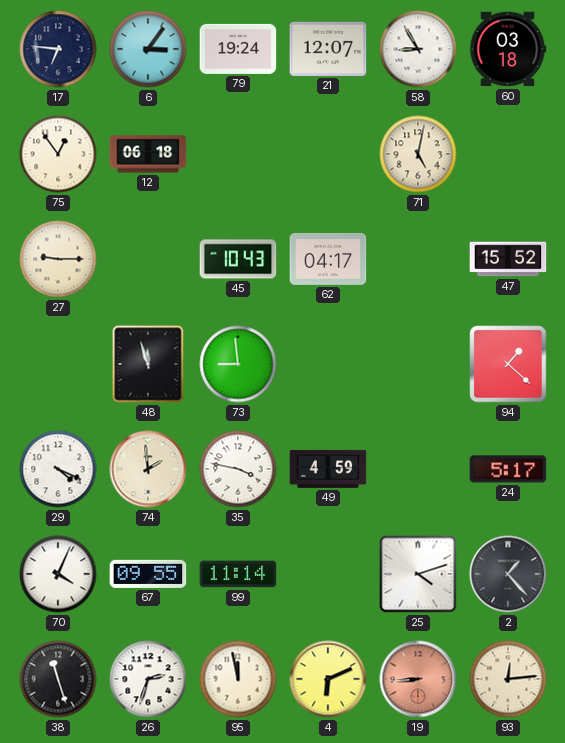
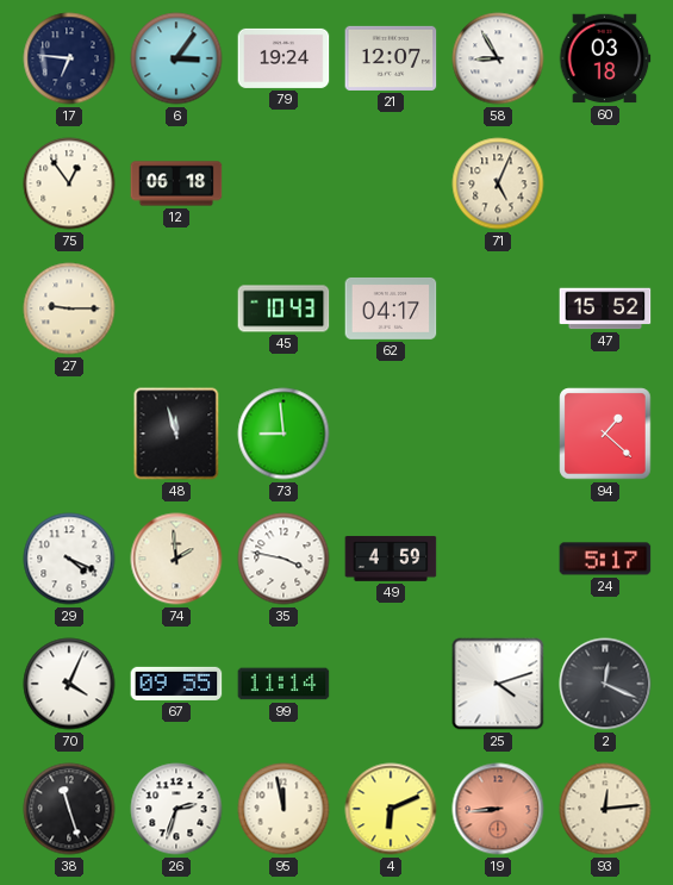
71: 5:02 -> 5:04 (498, 183)
2: 1:23 -> 12:19 (605, 684)
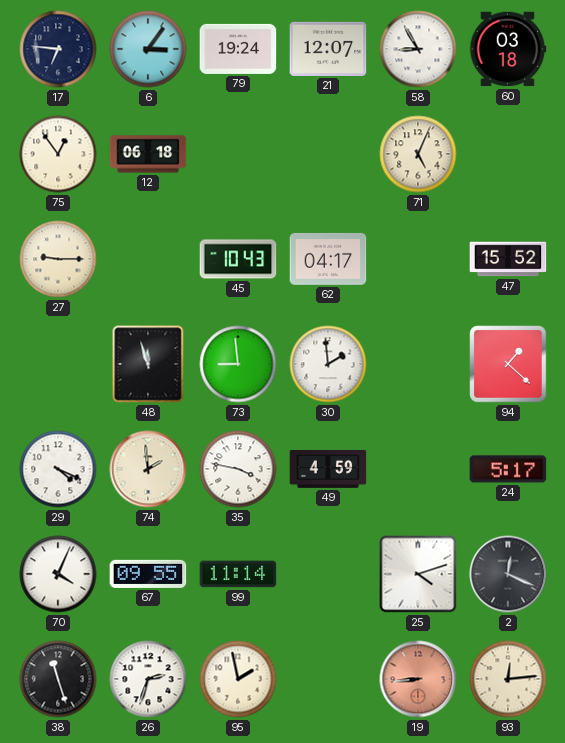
30: none -> 1:59 (328, 364)
95: 11:58 -> 1:58 (238, 679)
4: 6:11 -> none (391, 809)
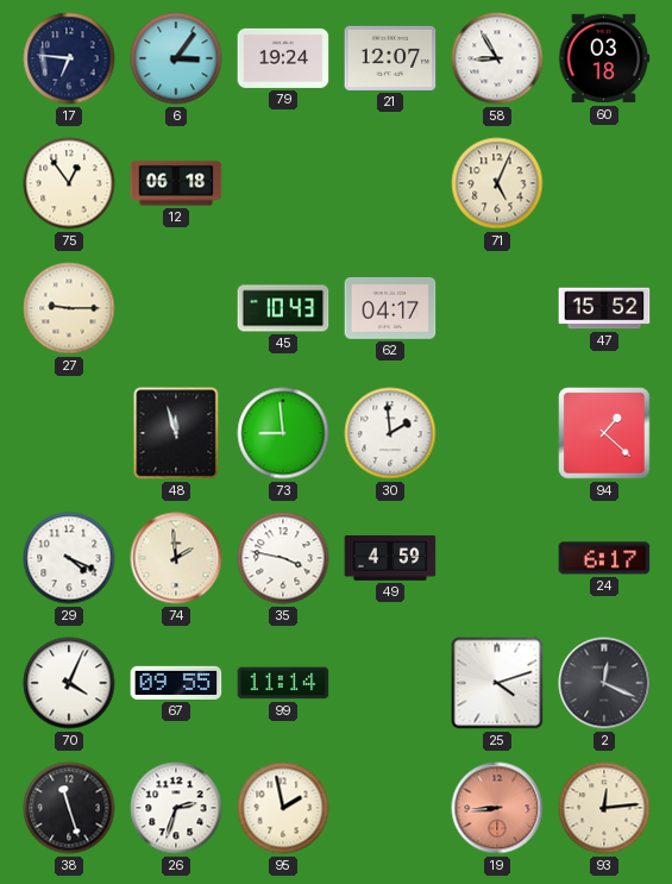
24: 5:17 -> 6:17 (604, 558)
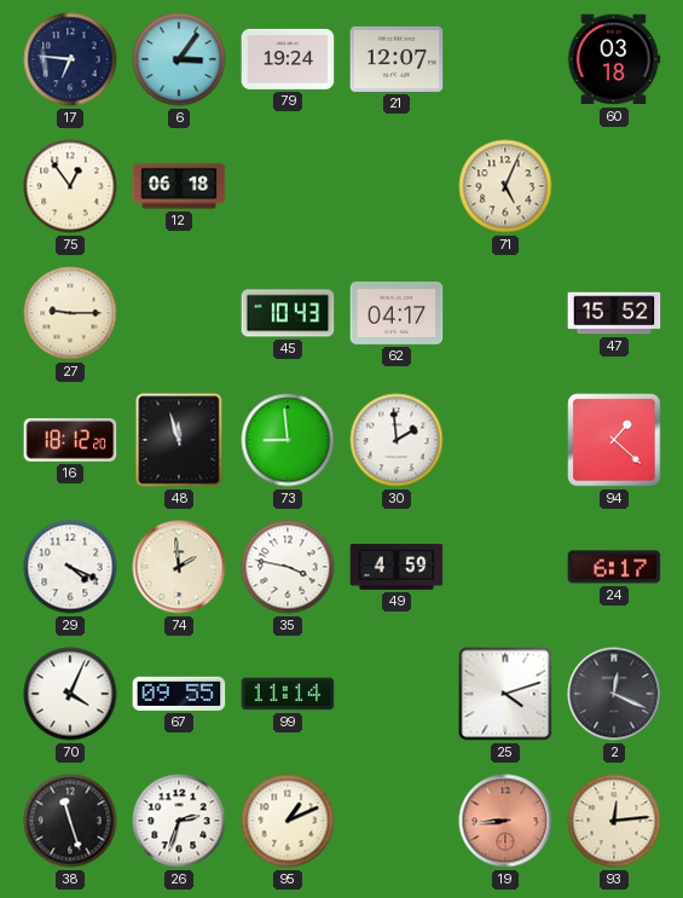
58: 8:55 -> none (497, 58)
16: none -> 18:12 (70, 440)
95: 1:58 -> 1:11 (288, 821)
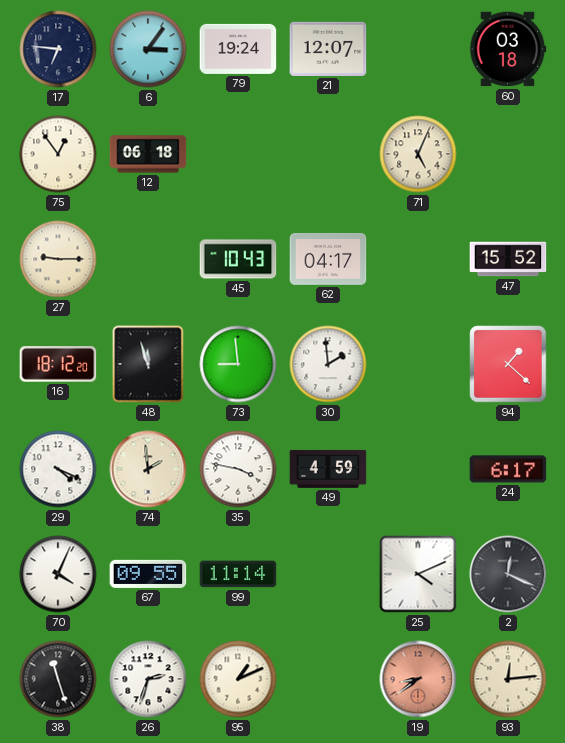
25: 4:12 -> 4:11 (418, 574)
19: 8:44 -> 8:39 (418, 679)
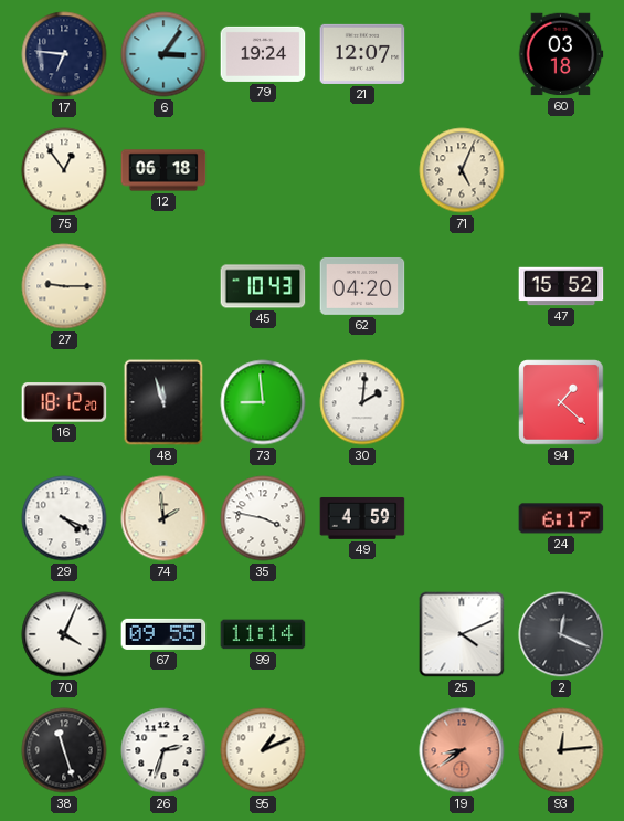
62: 04:17 -> 04:20 (362, 286)
30: 1:59 -> 2:01 (362, 402)
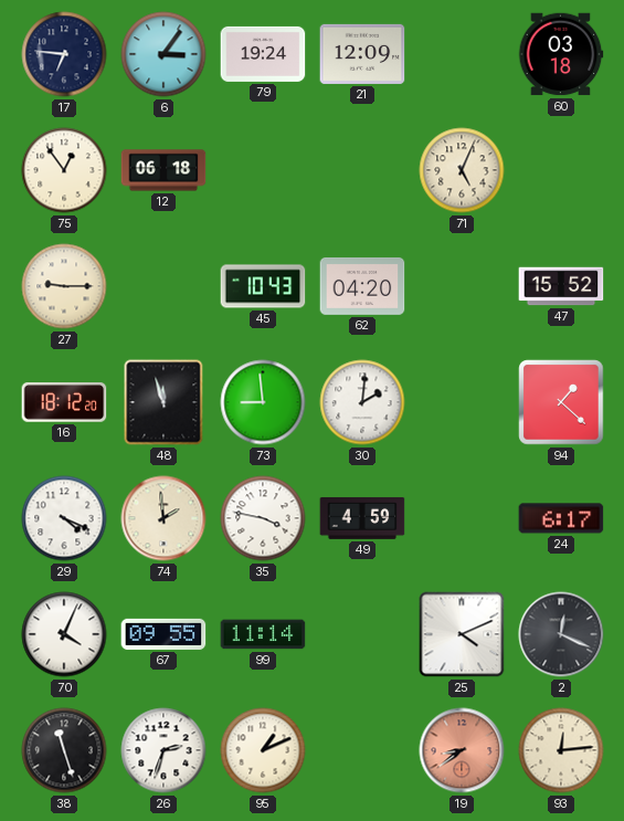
21: 12:07 -> 12:09 (362, 54)
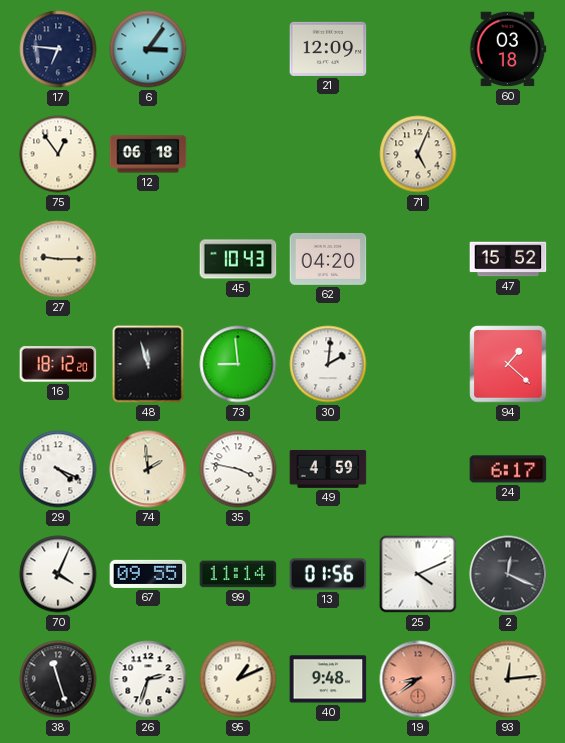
79: 19:24 -> none (263, 54)
13: none -> 01:56 (328, 574)
40: none -> 9:48 (328, 679)
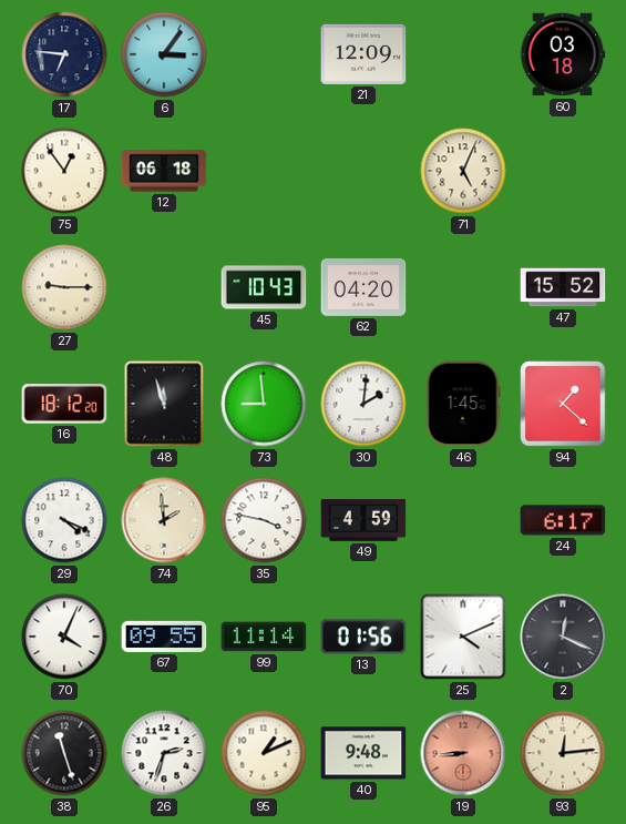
46: none -> 1:45 (463, 404)
19: 8:39 -> 8:44 (463, 753)
